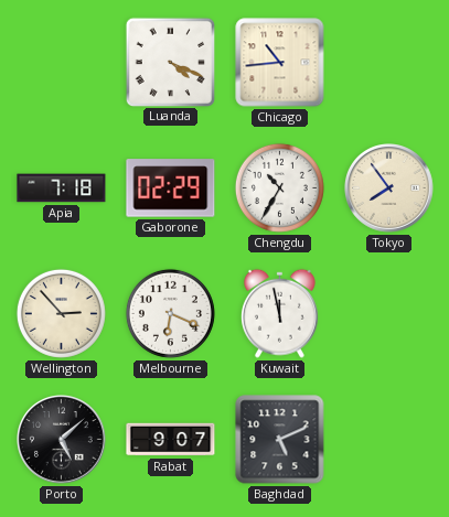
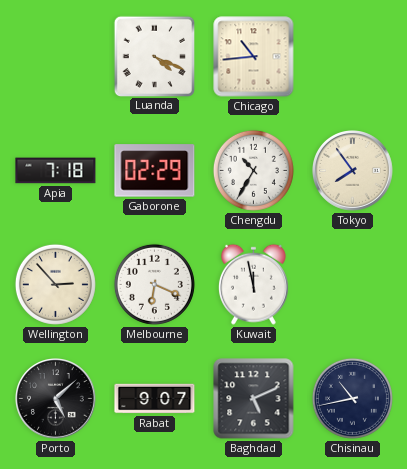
Chisinau: none -> 10:43 (352, 398)
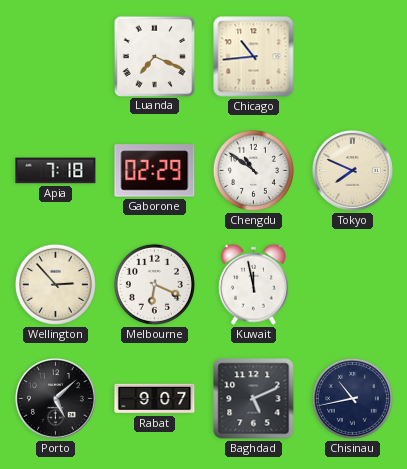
Luanda: 4:19 -> 7:19 (154, 56)
Chengdu: 10:35 -> 10:51 (253, 170)
Tokyo: 7:54 -> 7:49 (353, 171)
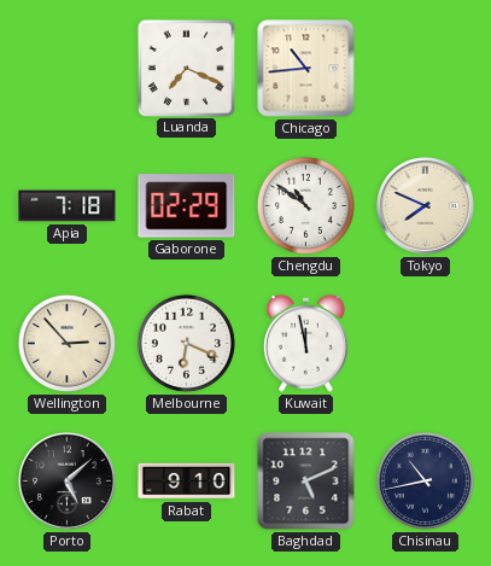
Rabat: 9:07 -> 9:10 (187, 482)
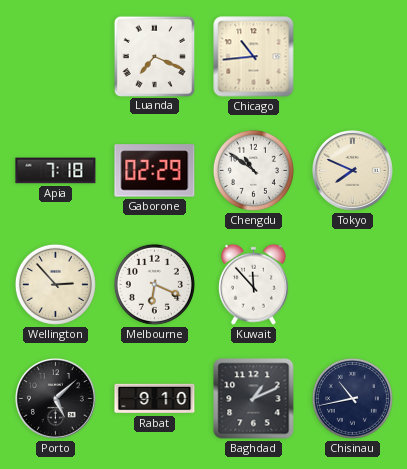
Kuwait: 11:58 -> 11:53 (253, 284)
Baghdad: 5:11 -> 1:11 (254, 399)
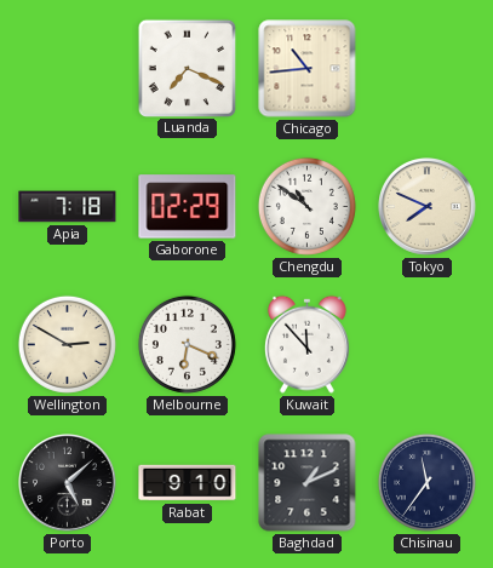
Wellington: 2:53 -> 2:50 (67, 344)
Chisinau: 10:43 -> 11:36 (426, 482)
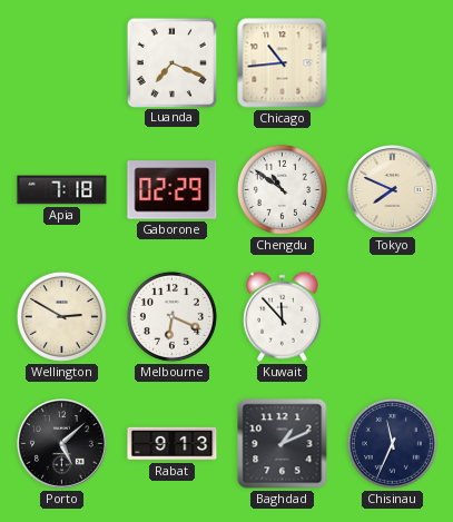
Rabat: 9:10 -> 9:13 (173, 444)
Chisinau: 11:36 -> 11:34 (392, 443)
